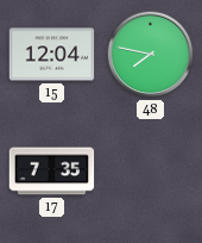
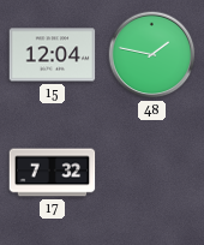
48: 7:47 -> 1:47 (152, 55)
17: 7:35 -> 7:32 (53, 173)
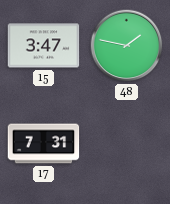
15: 12:04 -> 3:47 (44, 46)
17: 7:32 -> 7:31 (44, 144)
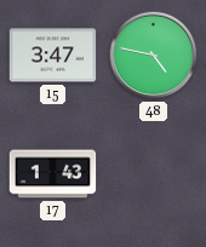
48: 1:47 -> 4:47 (154, 56)
17: 7:31 -> 1:43 (53, 174)
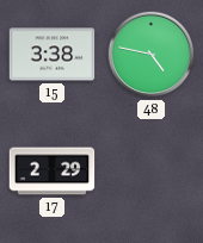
15: 3:47 -> 3:38 (53, 55)
17: 1:43 -> 2:29 (53, 172)
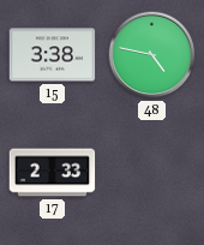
17: 2:29 -> 2:33 (53, 173)
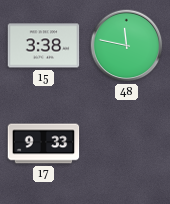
48: 4:47 -> 11:47 (127, 46)
17: 2:33 -> 9:33 (44, 144)
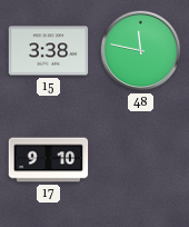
17: 9:33 -> 9:10 (49, 160)
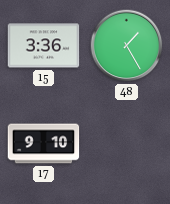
15: 3:38 -> 3:36 (44, 46)
48: 11:47 -> 1:25 (127, 46)
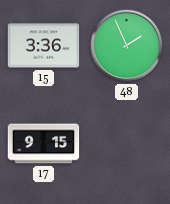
48: 1:25 -> 1:56 (127, 46)
17: 9:10 -> 9:15 (44, 144)
